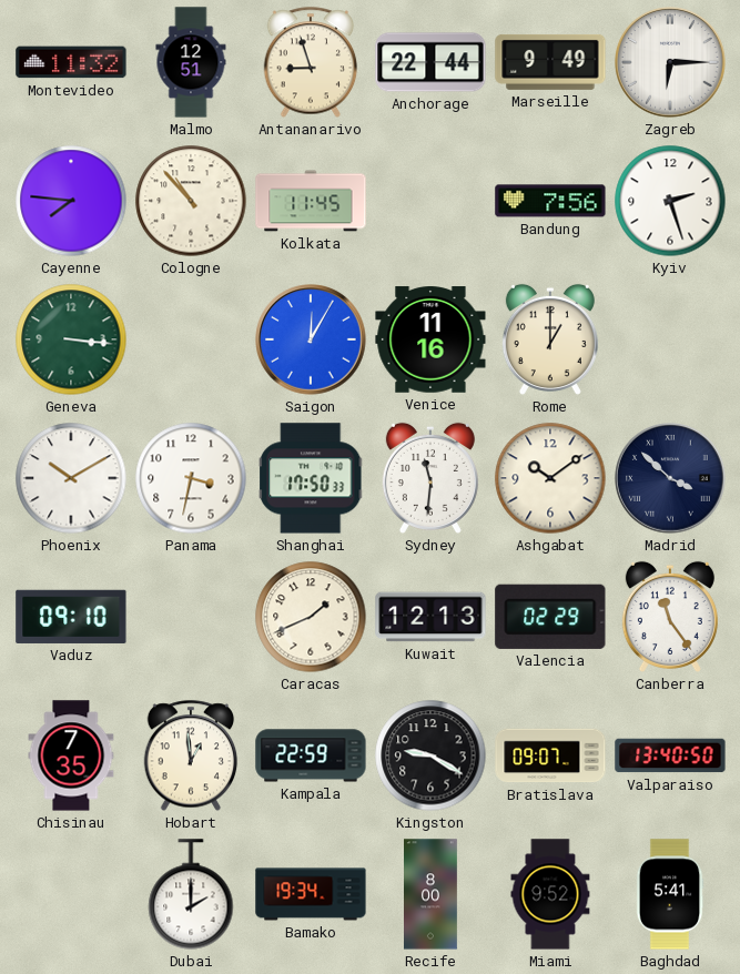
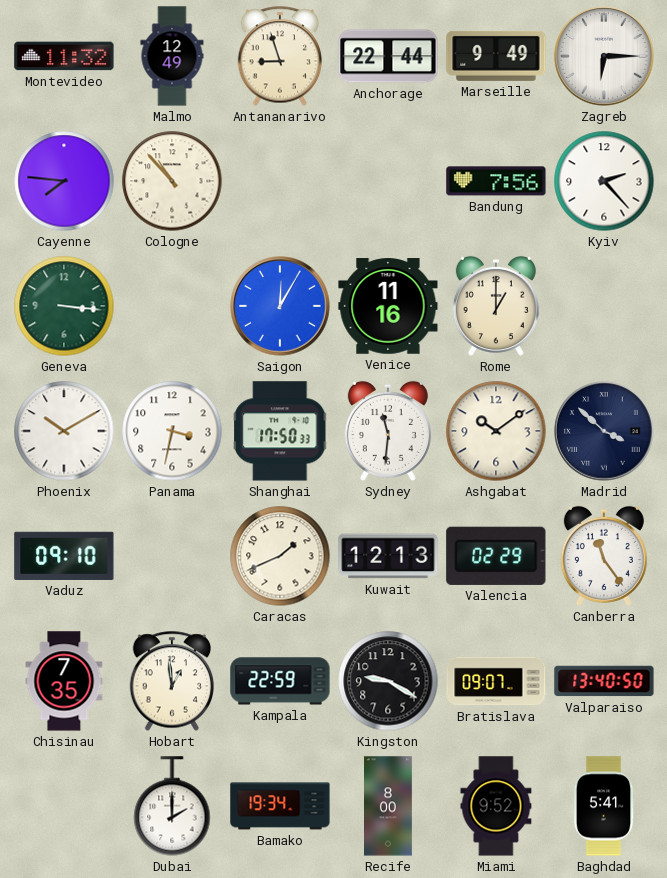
Malmo: 12:51 -> 12:49 (172, 56)
Kolkata: 11:45 -> none (311, 201)
Kyiv: 2:27 -> 2:23 (604, 181)
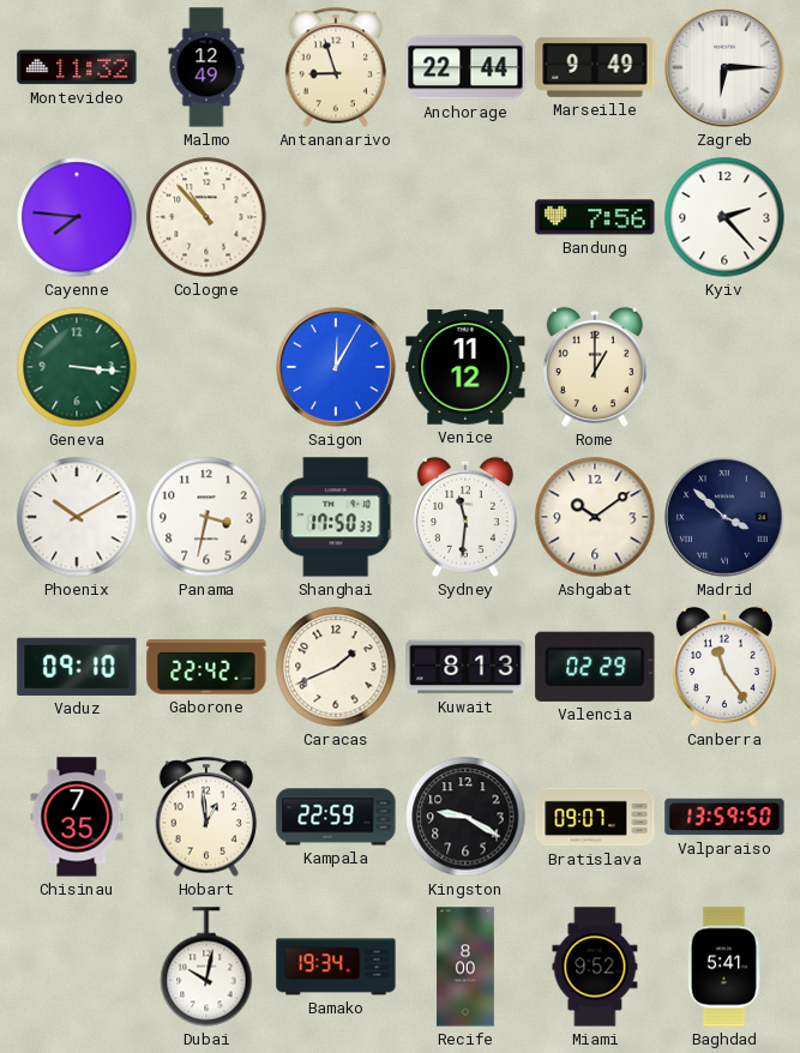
Venice: 11:16 -> 11:12 (465, 367)
Gaborone: none -> 22:42 (206, 667)
Kuwait: 12:13 -> 8:13 (465, 667)
Valparaiso: 13:40 -> 13:59 (724, 817)
Dubai: 2:00 -> 10:02 (206, 967)
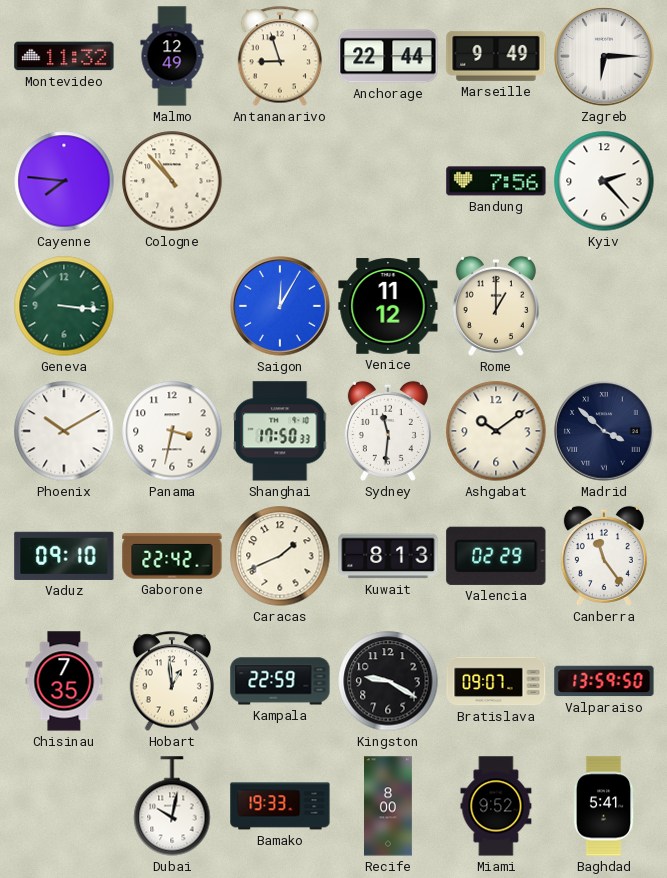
Bamako: 19:34 -> 19:33 (280, 806)
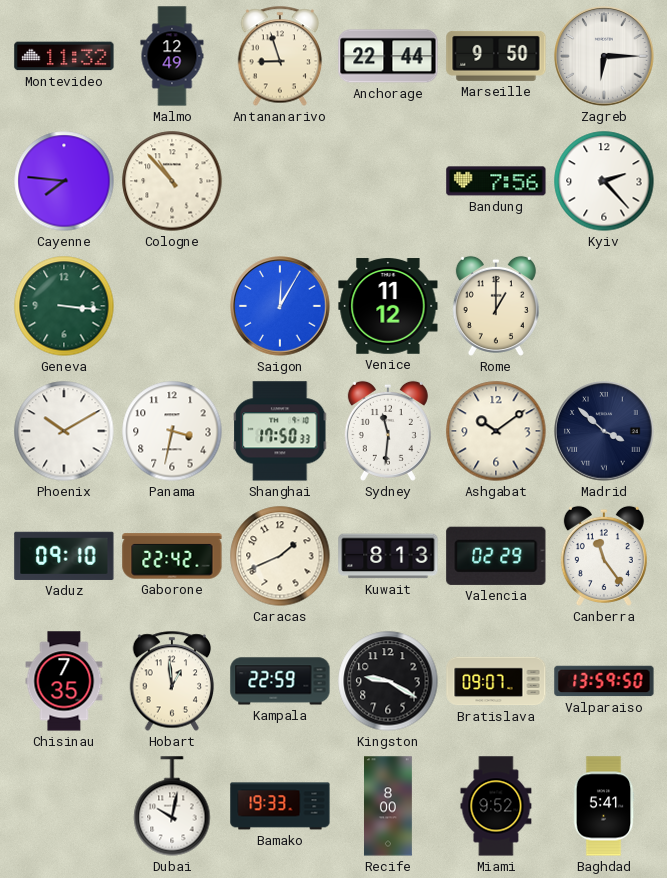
Marseille: 9:49 -> 9:50 (496, 56)
